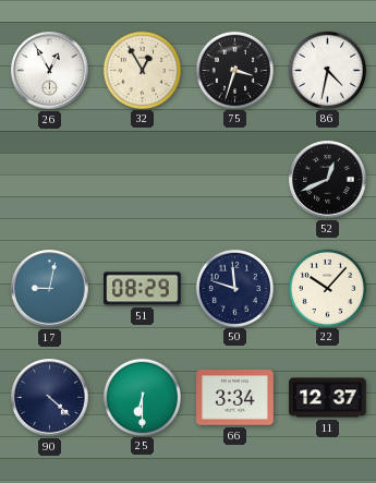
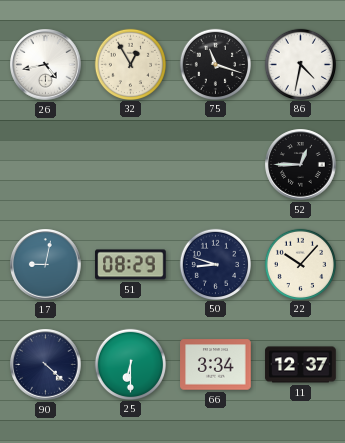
26: 12:55 -> 4:43 (46, 65)
75: 3:33 -> 11:18 (215, 64)
52: 12:41 -> 12:45 (301, 165)
50: 11:48 -> 8:48 (215, 264)
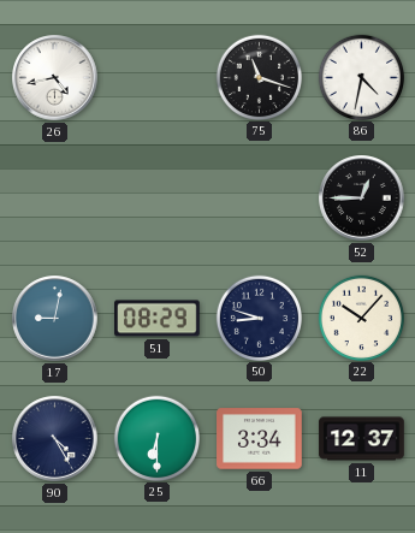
32: 12:55 -> none (130, 64)
90: 4:22 -> 4:25 (55, 439)
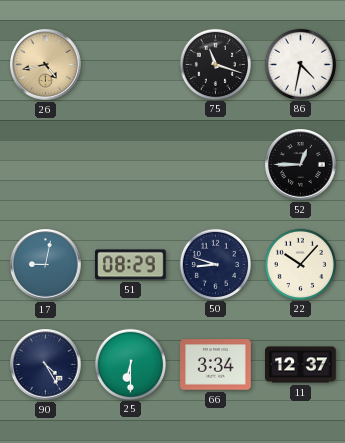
26 dial: white -> champagne (46, 65)
